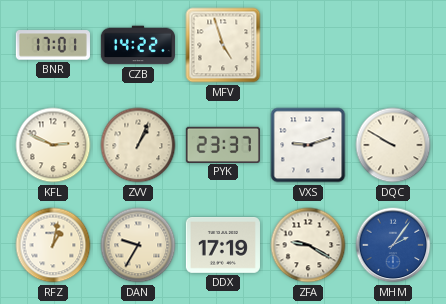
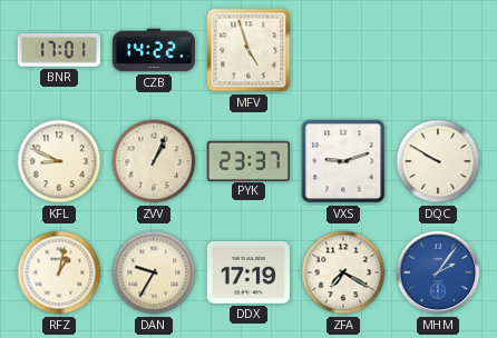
KFL: 2:49 -> 8:49 (59, 161)
ZFA: 9:20 -> 7:20 (343, 272)
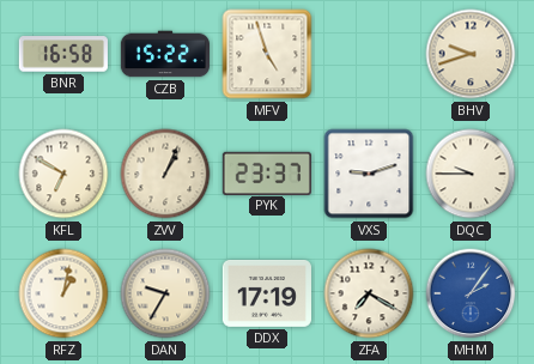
BNR: 17:01 -> 16:58 (63, 54)
CZB: 14:22 -> 15:22 (164, 54)
BHV: none -> 9:42 (471, 54)
KFL: 8:49 -> 6:50 (63, 174)
DQC: 9:50 -> 9:45 (471, 174)
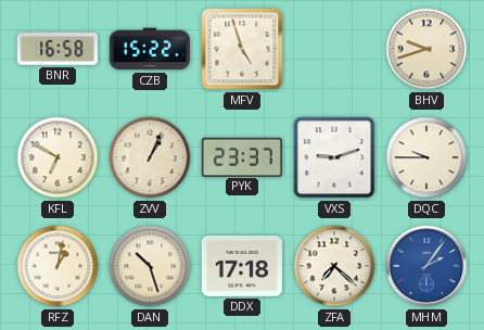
DAN: 9:35 -> 10:27 (150, 266)
DDX: 17:19 -> 17:18 (242, 267)
ZFA: 7:20 -> 7:22 (334, 266)
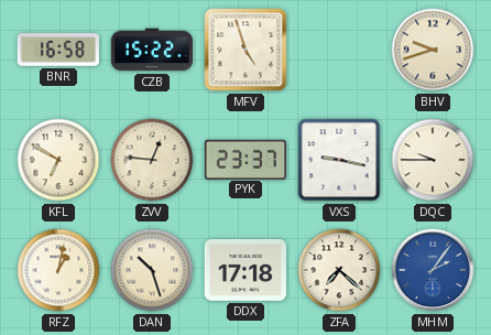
ZVV: 1:04 -> 12:46 (152, 160)
VXS: 9:12 -> 9:17 (339, 160)
